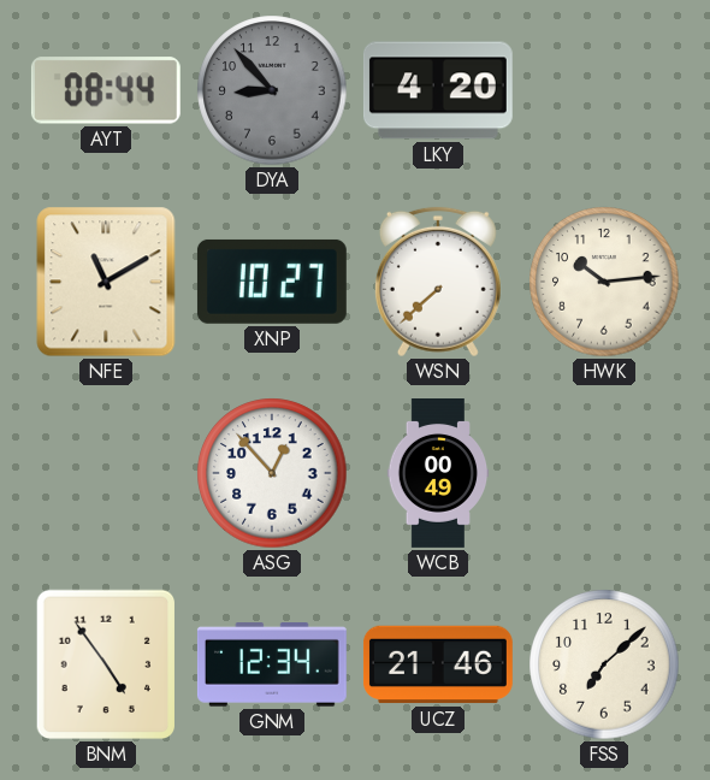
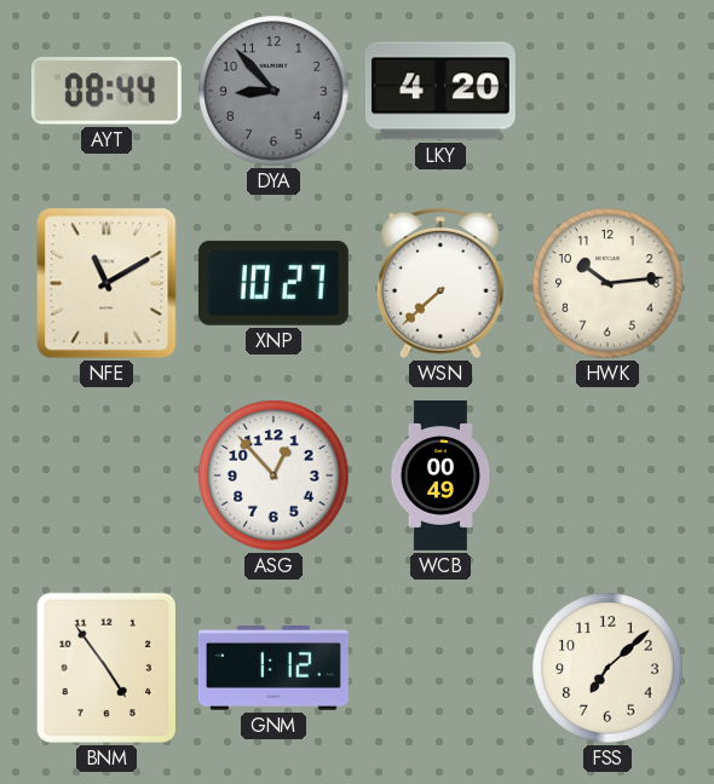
GNM: 12:34 -> 1:12 (273, 669)
UCZ: 21:46 -> none (438, 664)
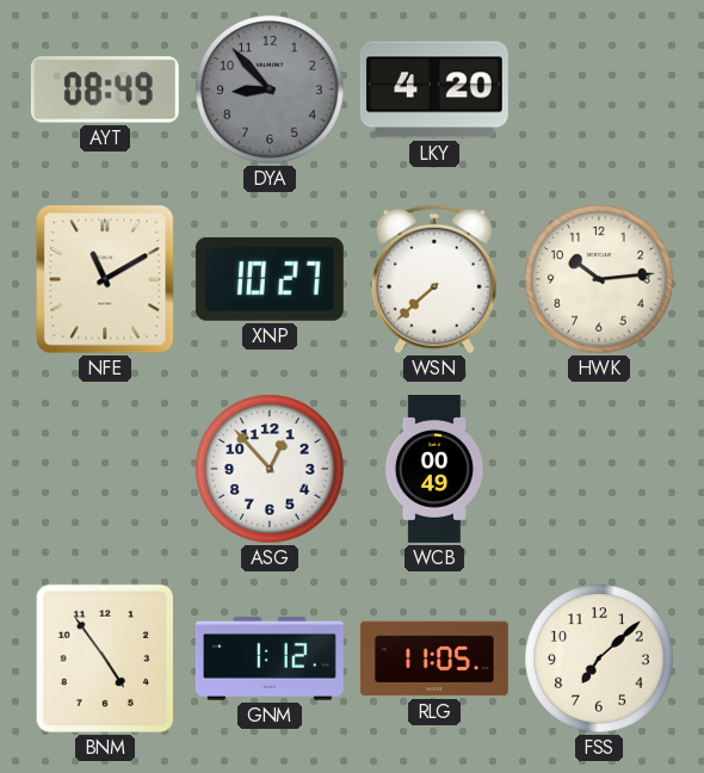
AYT: 08:44 -> 08:49 (105, 89)
RLG: none -> 11:05 (434, 658)
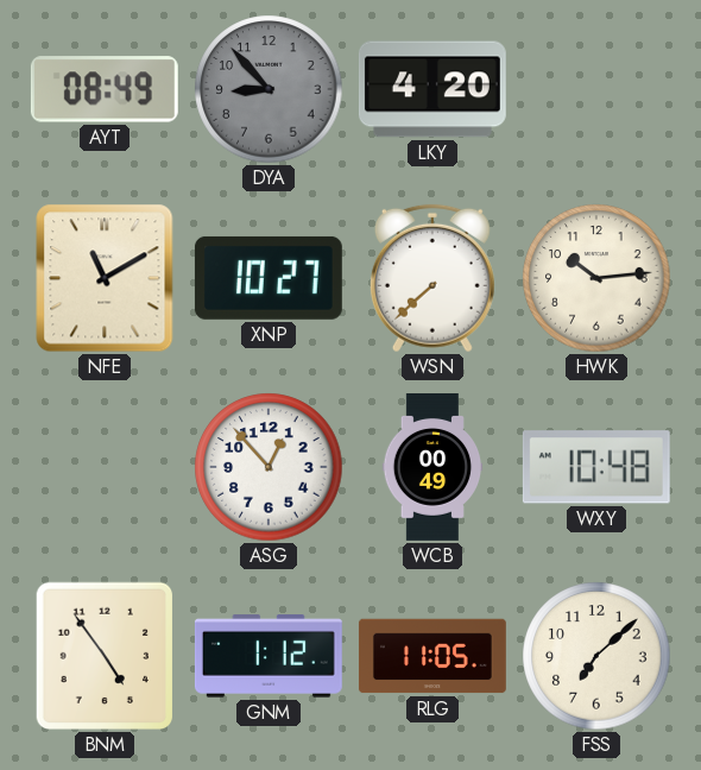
WXY: none -> 10:48 (596, 467)
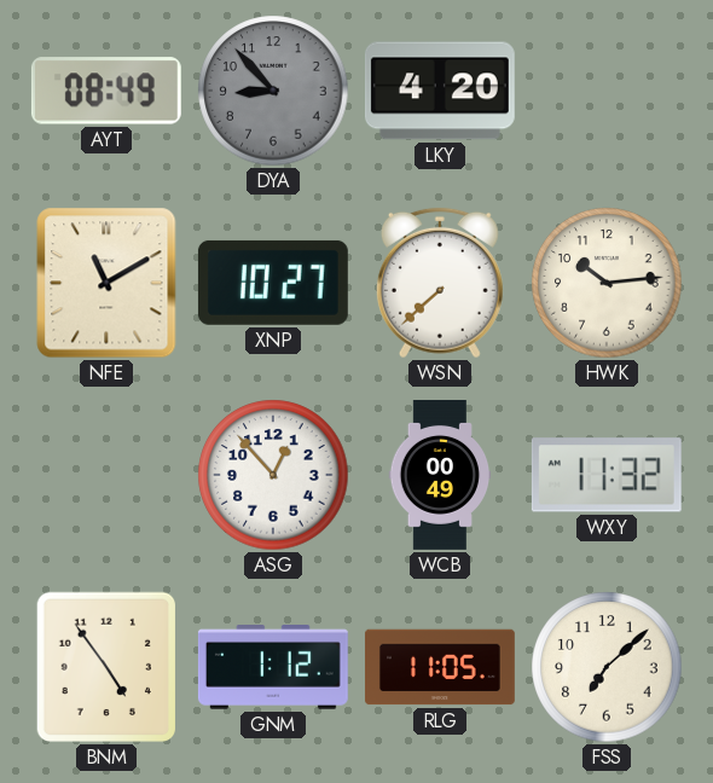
WXY: 10:48 -> 11:32 (607, 475)
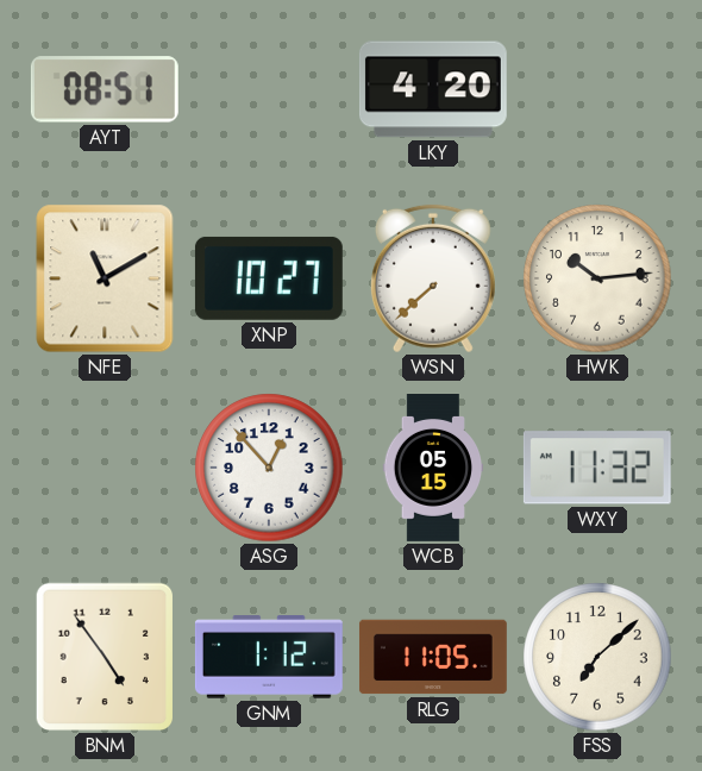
AYT: 08:49 -> 08:51 (105, 89)
DYA: 8:53 -> none (273, 91)
WCB: 00:49 -> 05:15 (433, 469)
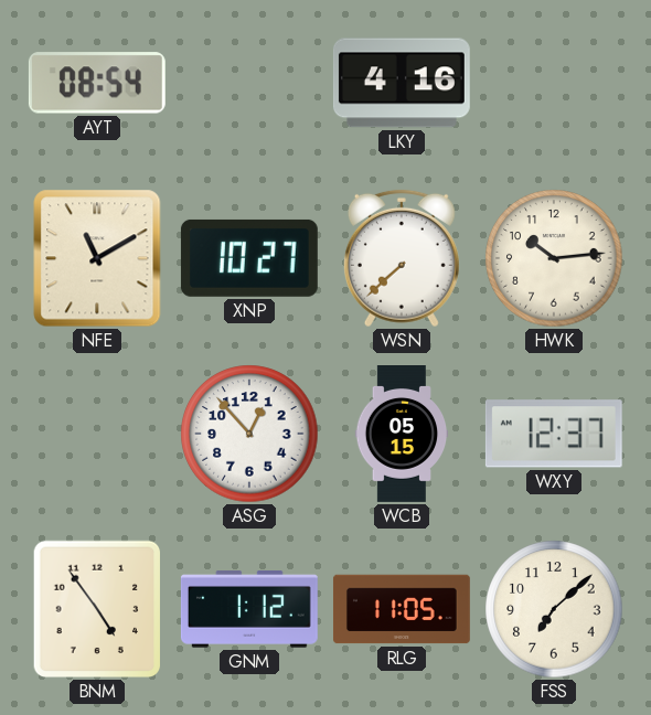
AYT: 08:51 -> 08:54 (97, 83)
LKY: 4:20 -> 4:16 (402, 83)
WXY: 11:32 -> 12:37 (554, 434)
